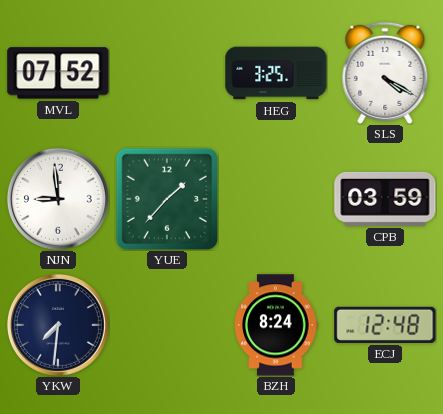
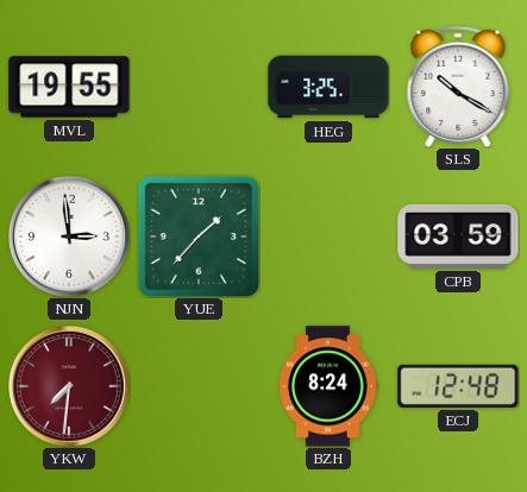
MVL: 07:52 -> 19:55 (69, 87)
SLS: 4:20 -> 10:20 (458, 87)
NJN: 8:59 -> 2:59 (69, 236)
YKW dial: navy -> burgundy (69, 386)
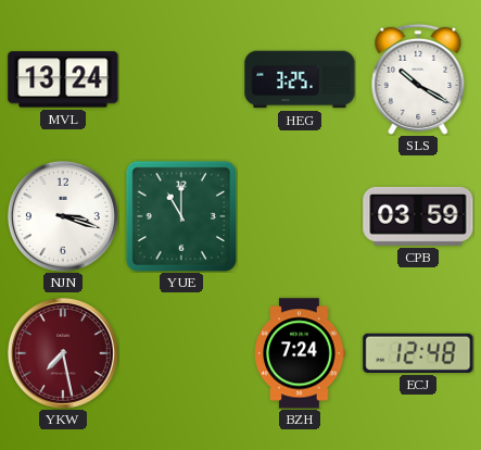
MVL: 19:55 -> 13:24 (63, 79)
NJN: 2:59 -> 3:18 (63, 216)
YUE: 1:37 -> 11:00 (180, 215)
YKW: 7:31 -> 7:28 (63, 353)
BZH: 8:24 -> 7:24 (300, 353)
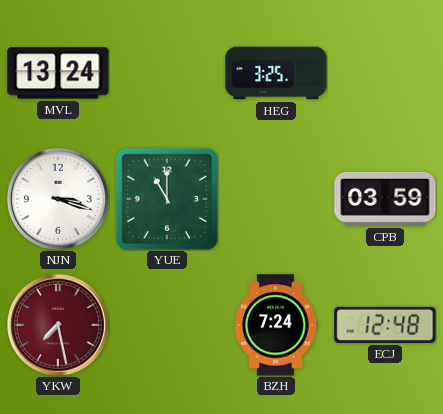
SLS: 10:20 -> none (418, 79)
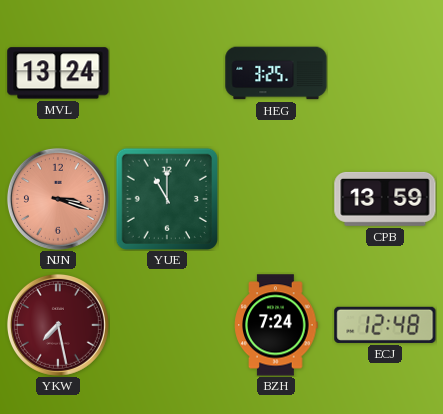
NJN dial: white -> salmon (58, 199)
CPB: 03:59 -> 13:59 (385, 199)
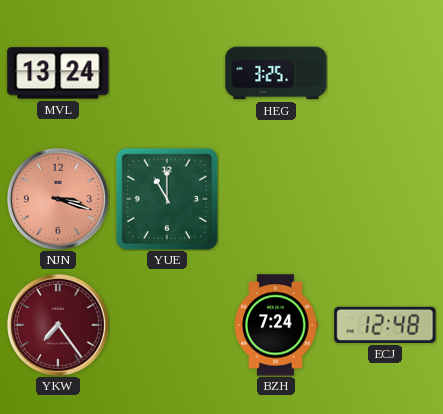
CPB: 13:59 -> none (385, 199)
YKW: 7:28 -> 7:24 (58, 325)
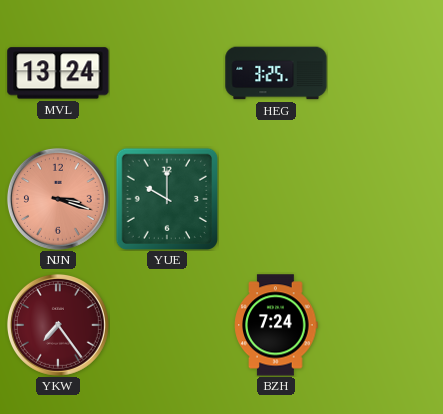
YUE: 11:00 -> 10:00 (166, 198)
ECJ: 12:48 -> none (385, 325)
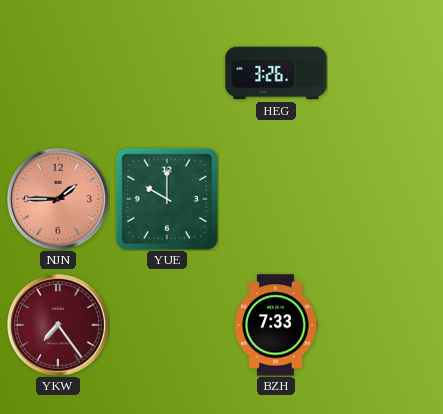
MVL: 13:24 -> none (58, 73)
HEG: 3:25 -> 3:26 (276, 73)
NJN: 3:18 -> 1:45 (58, 199)
BZH: 7:24 -> 7:33 (276, 325)
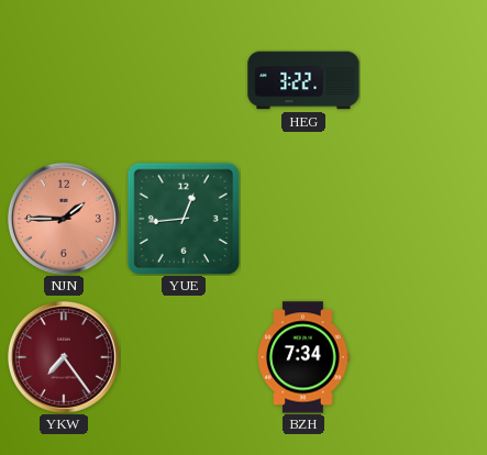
HEG: 3:26 -> 3:22 (303, 80)
YUE: 10:00 -> 12:44 (182, 218)
BZH: 7:33 -> 7:34 (303, 357)
